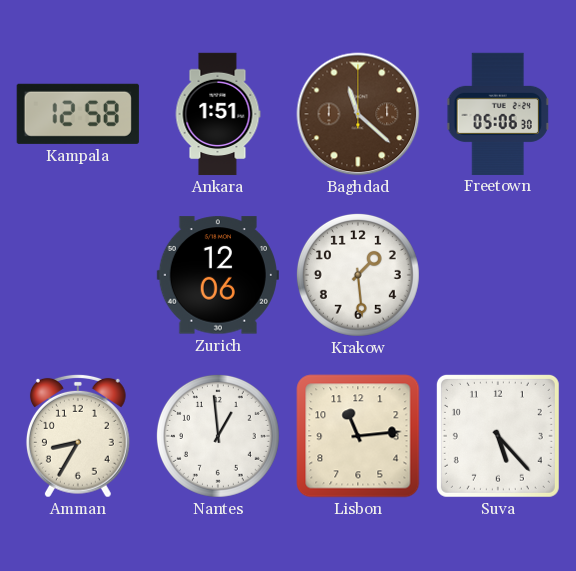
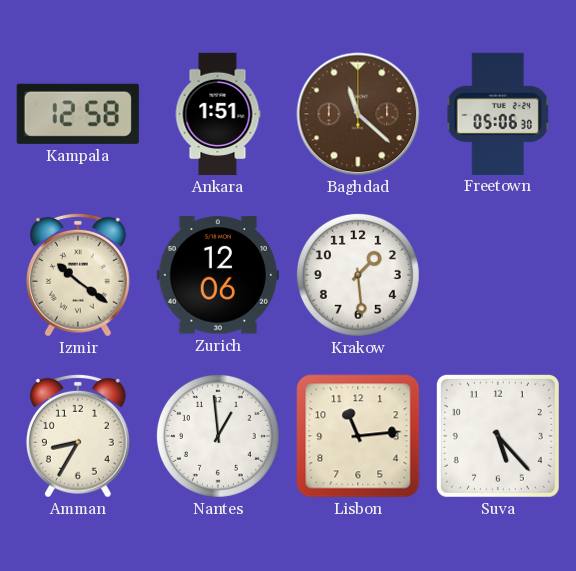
Izmir: none -> 10:21 (78, 275)
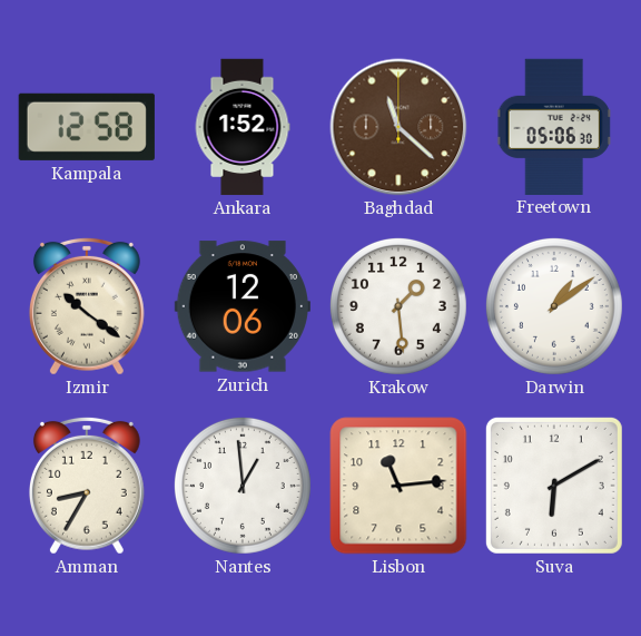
Ankara: 1:51 -> 1:52 (243, 127)
Darwin: none -> 1:09 (554, 306)
Suva: 5:23 -> 6:10 (554, 486)
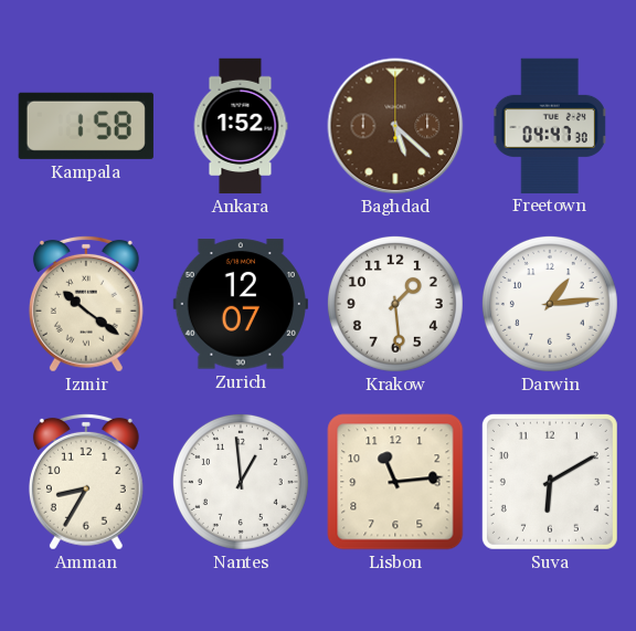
Kampala: 12:58 -> 1:58 (86, 126)
Baghdad: 11:22 -> 5:22 (395, 126)
Freetown: 05:06 -> 04:47 (550, 125)
Zurich: 12:06 -> 12:07 (241, 304)
Darwin: 1:09 -> 1:14 (550, 304)
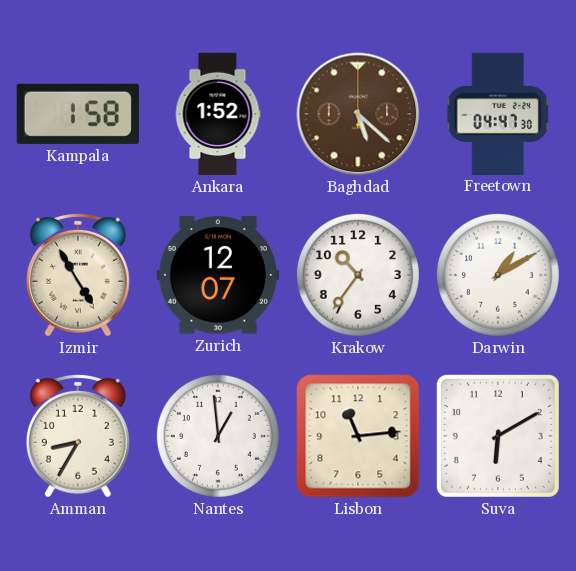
Izmir: 10:21 -> 4:55 (78, 275)
Krakow: 1:29 -> 10:36 (358, 275)
Darwin: 1:14 -> 1:10 (498, 275)
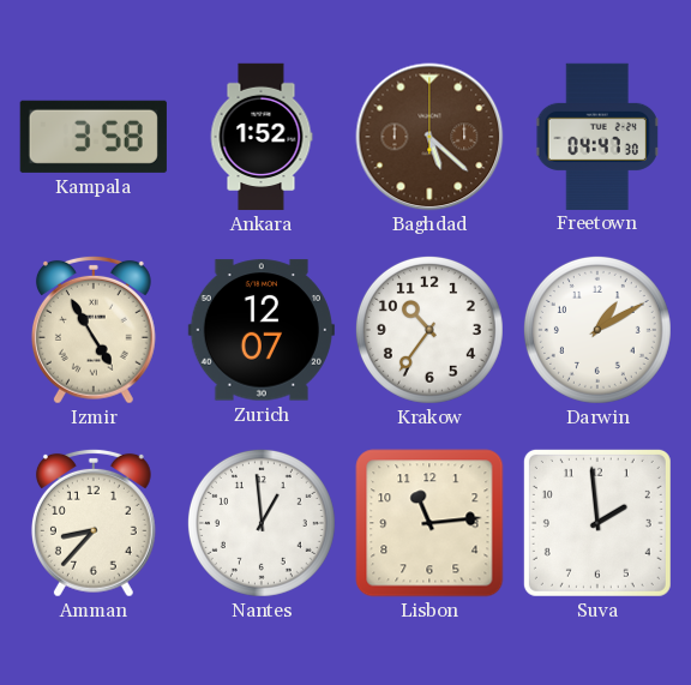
Kampala: 1:58 -> 3:58 (94, 137)
Amman: 8:35 -> 8:37 (94, 523)
Suva: 6:10 -> 1:59 (597, 523)
